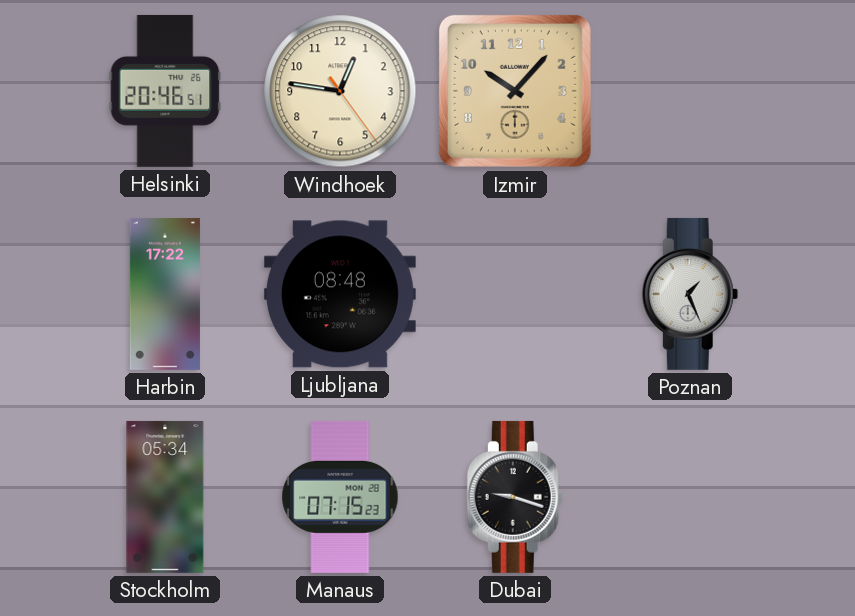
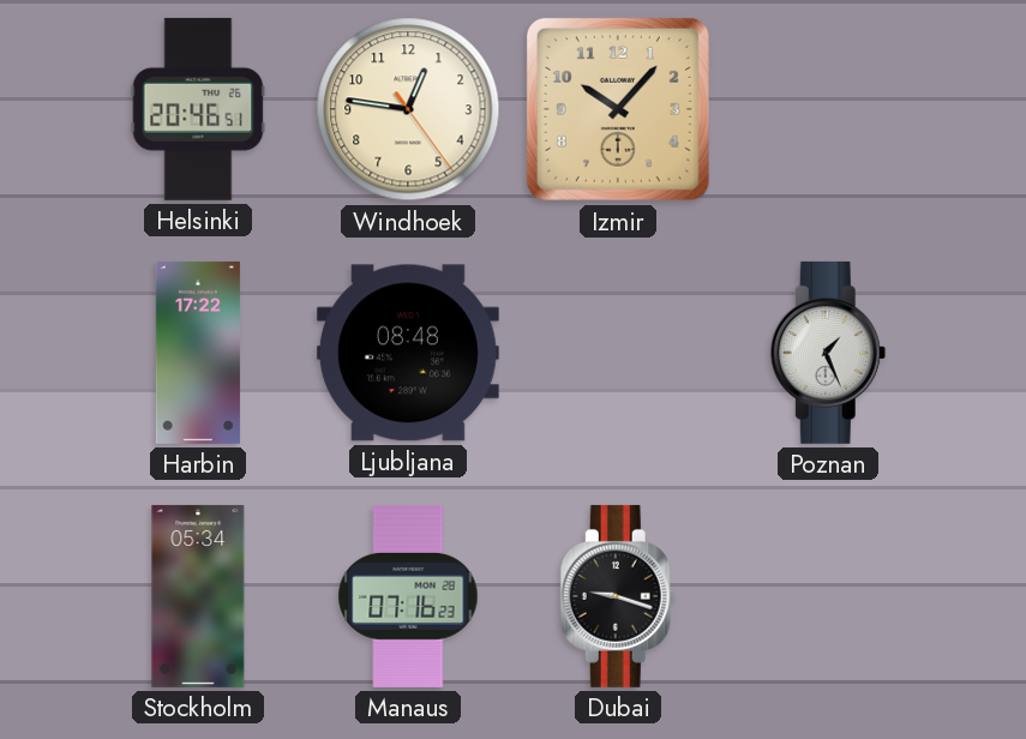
Manaus: 07:15 -> 07:16 (408, 596)
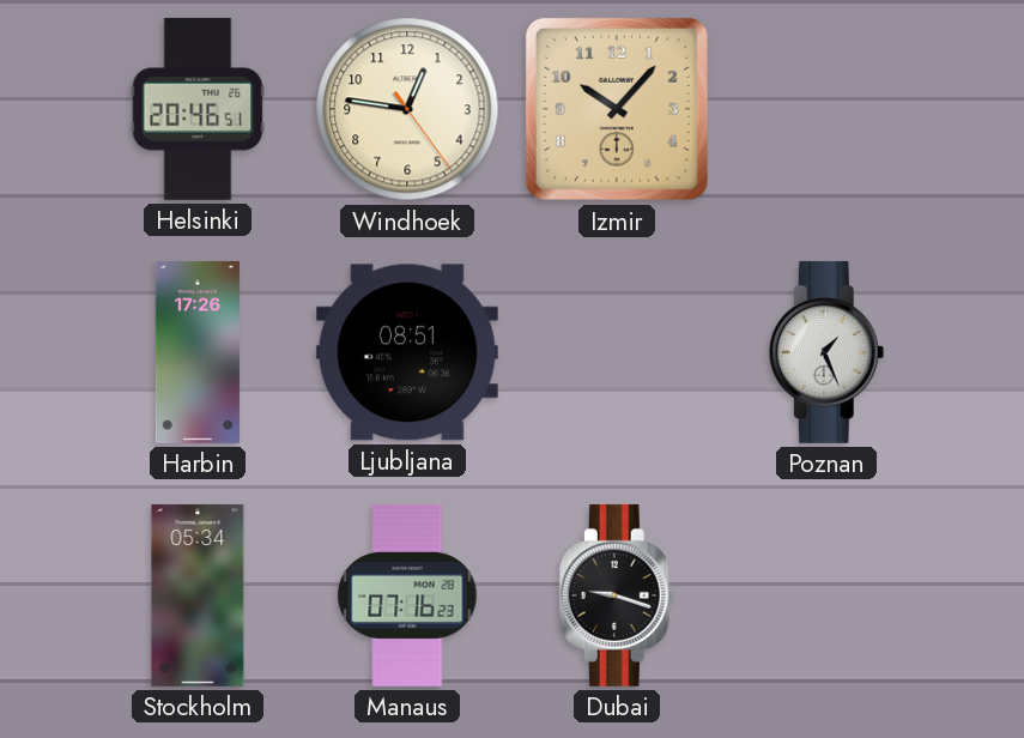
Harbin: 17:22 -> 17:26 (198, 352)
Ljubljana: 08:48 -> 08:51 (407, 352)
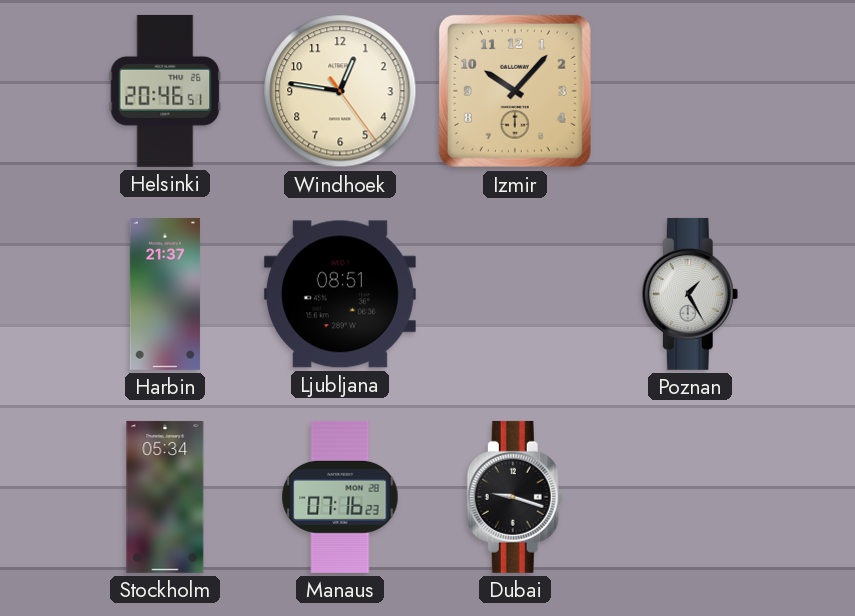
Harbin: 17:26 -> 21:37 (165, 294)
Poznan: 1:26 -> 1:25 (690, 294)
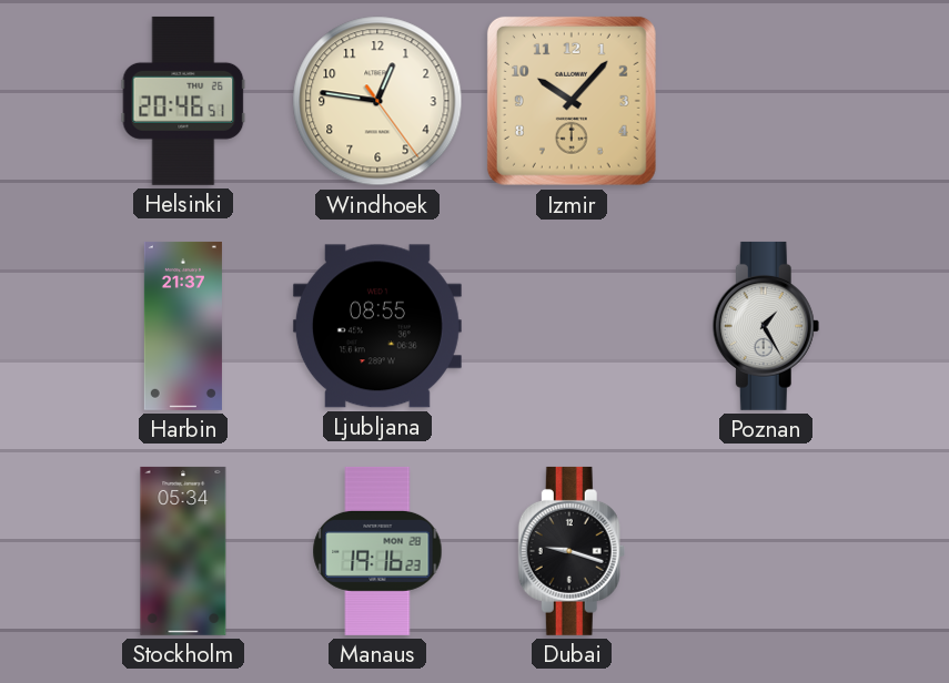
Ljubljana: 08:51 -> 08:55 (377, 326)
Manaus: 07:16 -> 19:16 (377, 551)
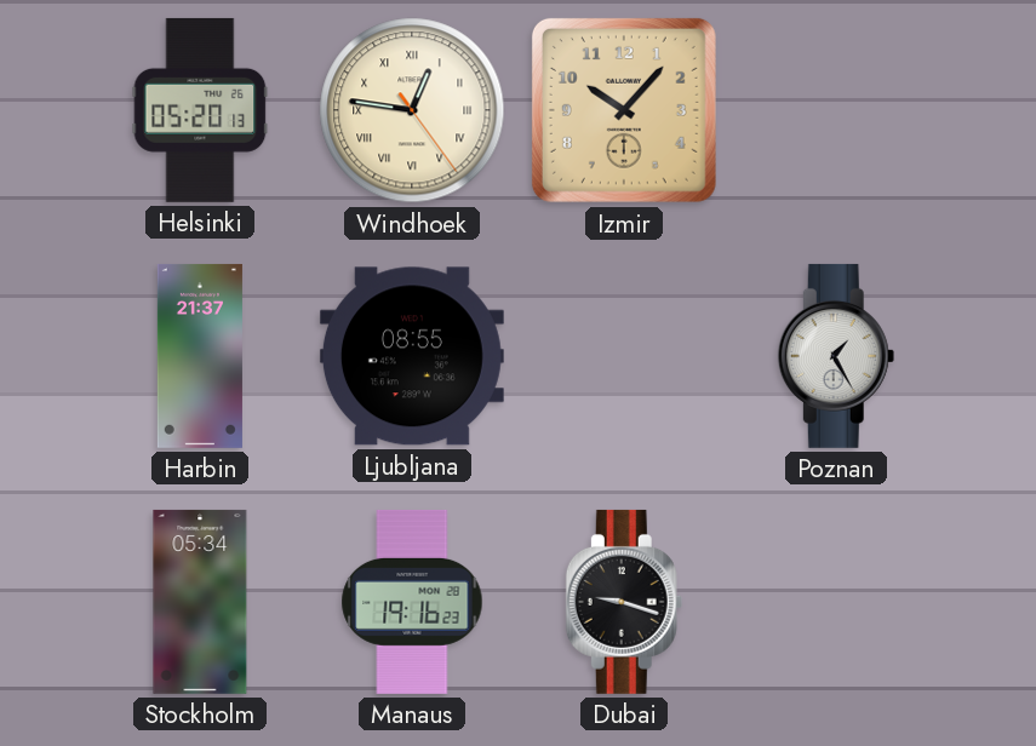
Helsinki: 20:46 -> 05:20 (200, 110)
Windhoek numerals: Arabic -> Roman (412, 110)
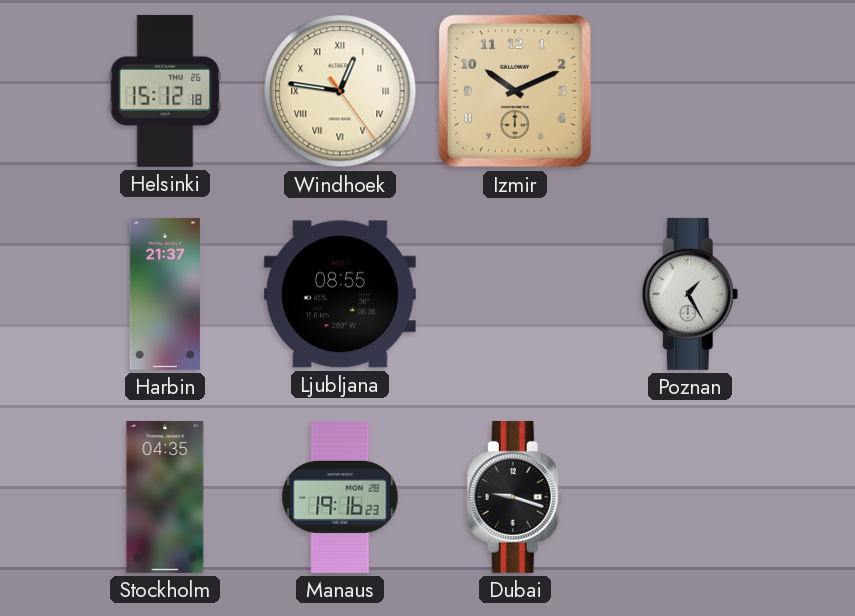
Helsinki: 05:20 -> 15:12 (165, 91)
Izmir: 10:07 -> 10:11 (515, 91)
Stockholm: 05:34 -> 04:35 (165, 497)
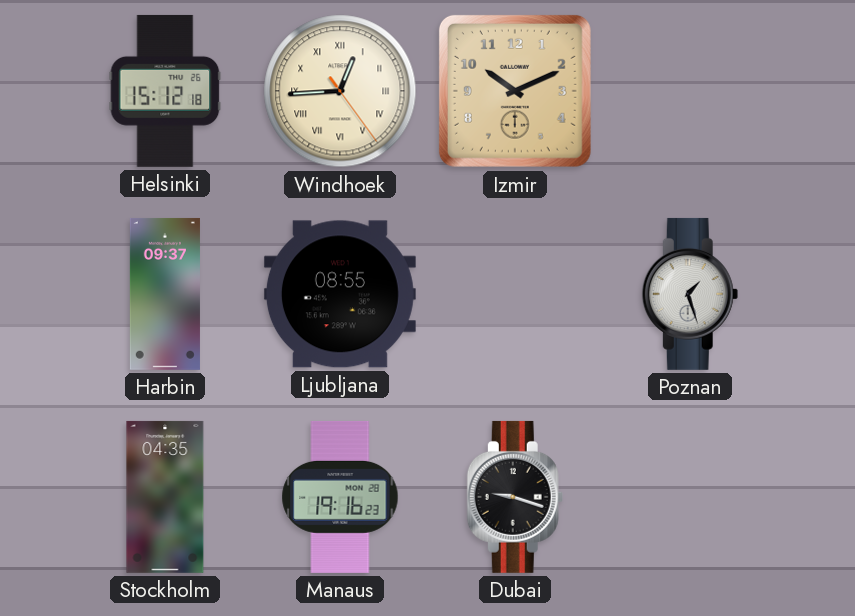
Windhoek: 12:46 -> 12:44 (340, 91)
Harbin: 21:37 -> 09:37 (165, 294)
Poznan: 1:25 -> 1:27 (690, 294)
